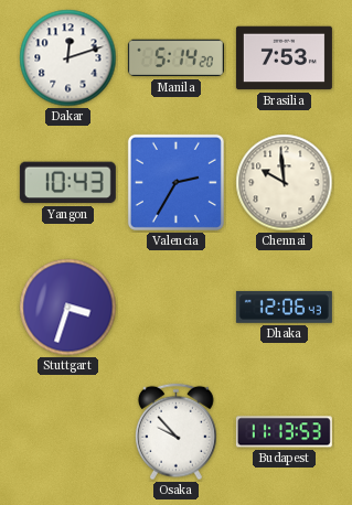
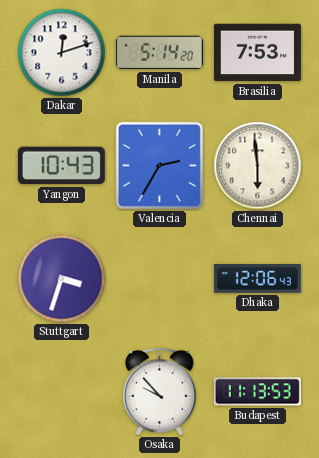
Chennai: 9:59 -> 5:59 (258, 166)
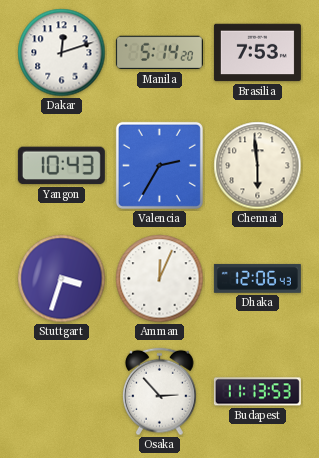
Amman: none -> 12:04 (160, 279)
Osaka: 9:53 -> 2:53 (159, 392)
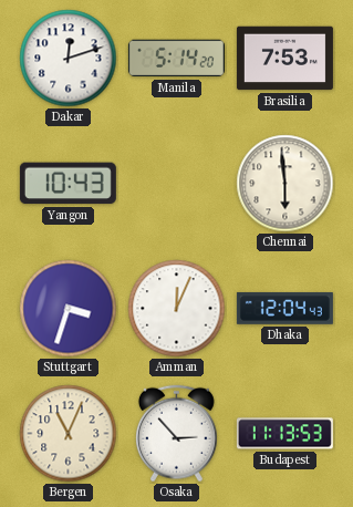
Valencia: 2:35 -> none (159, 165)
Dhaka: 12:06 -> 12:04 (284, 308)
Bergen: none -> 11:04 (69, 434)
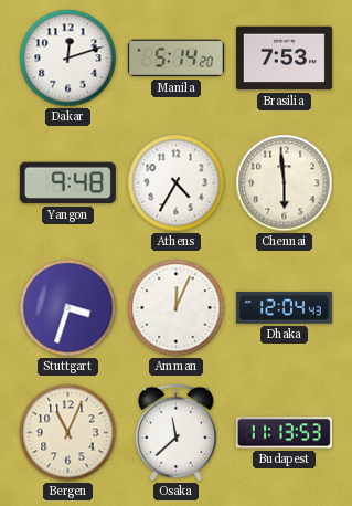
Yangon: 10:43 -> 9:48 (67, 183)
Athens: none -> 4:35 (177, 183)
Osaka: 2:53 -> 11:38 (175, 433)
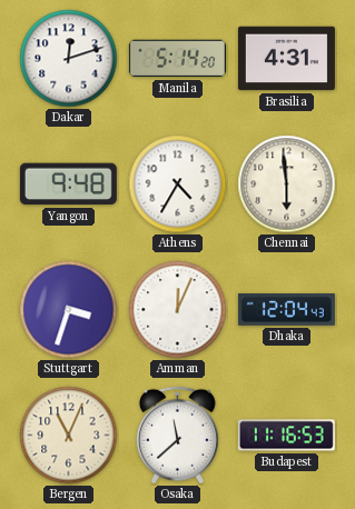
Brasilia: 7:53 -> 4:31 (286, 59)
Budapest: 11:13 -> 11:16 (286, 436)
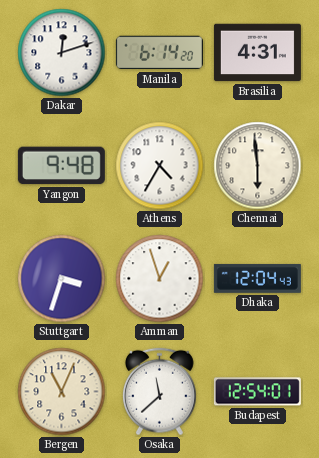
Manila: 5:14 -> 6:14 (159, 53)
Amman: 12:04 -> 12:57 (160, 279)
Budapest: 11:16 -> 12:54 (257, 392)
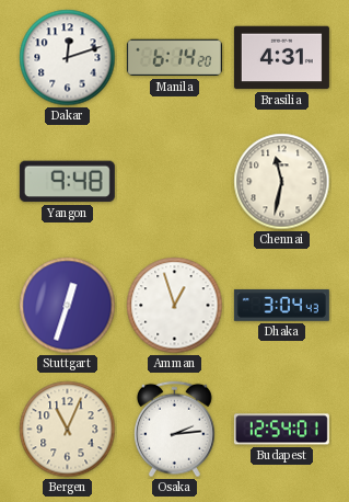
Athens: 4:35 -> none (160, 166)
Chennai: 5:59 -> 11:32 (282, 182)
Stuttgart: 3:33 -> 12:33 (68, 306)
Dhaka: 12:04 -> 3:04 (281, 305)
Osaka: 11:38 -> 2:14 (174, 430)
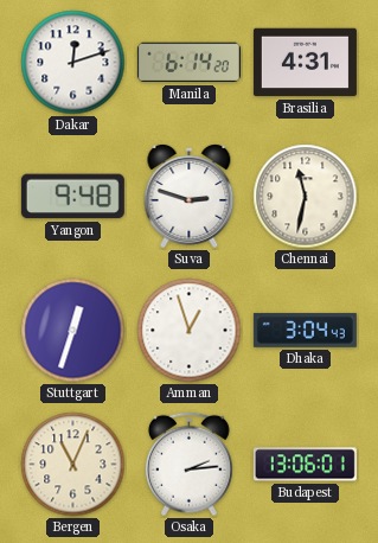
Suva: none -> 2:48 (190, 196)
Budapest: 12:54 -> 13:06 (305, 465)
